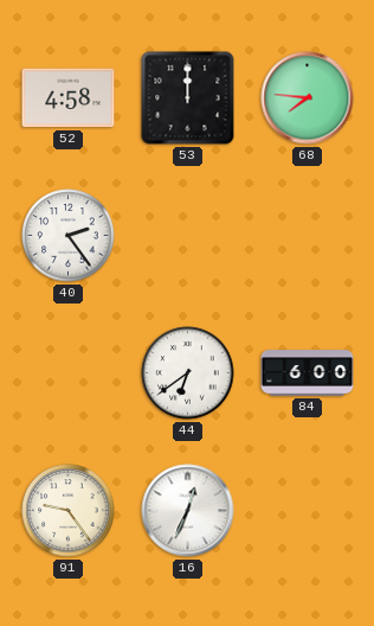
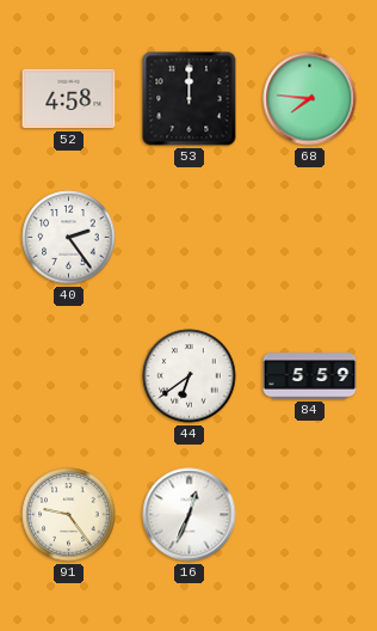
84: 6:00 -> 5:59 (310, 376)
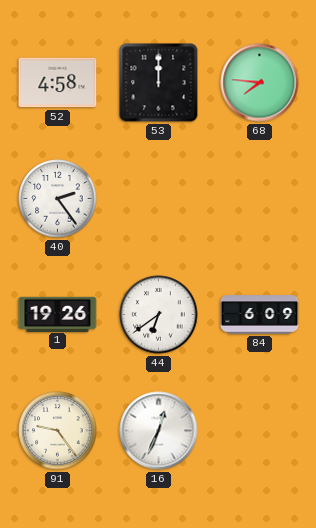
1: none -> 19:26 (58, 314)
84: 5:59 -> 6:09 (260, 315)
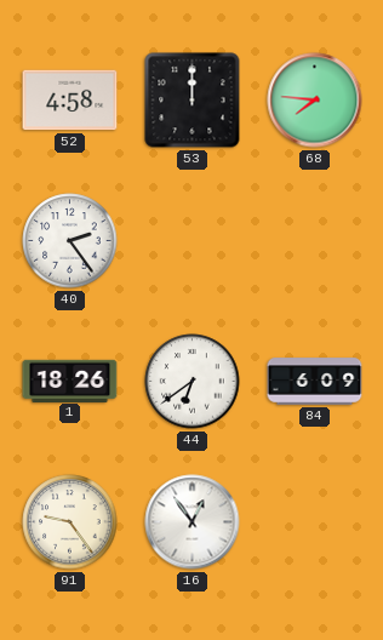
1: 19:26 -> 18:26 (70, 381)
16: 12:34 -> 12:54 (193, 522)
